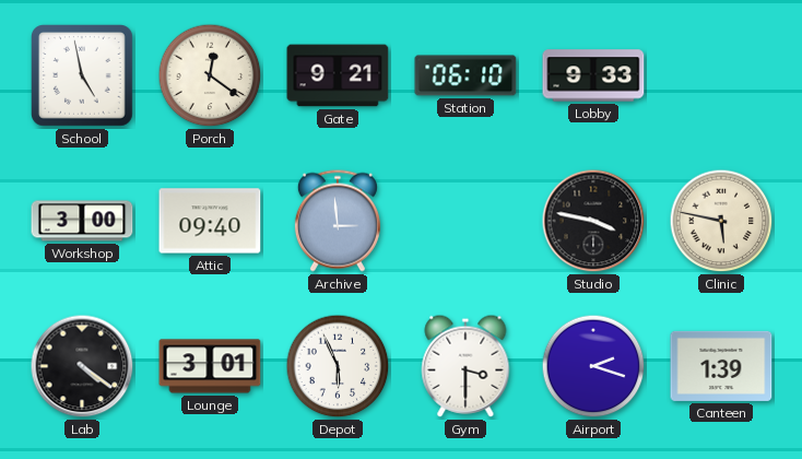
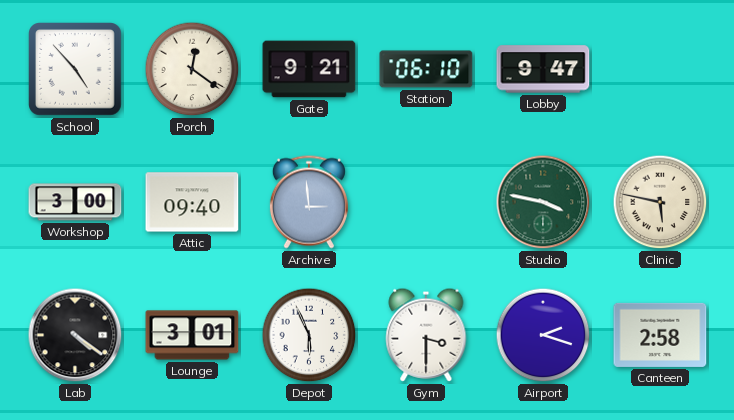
School: 4:58 -> 4:53 (76, 70)
Lobby: 9:33 -> 9:47 (543, 69)
Studio dial: black -> green (543, 202)
Canteen: 1:39 -> 2:58 (660, 335)
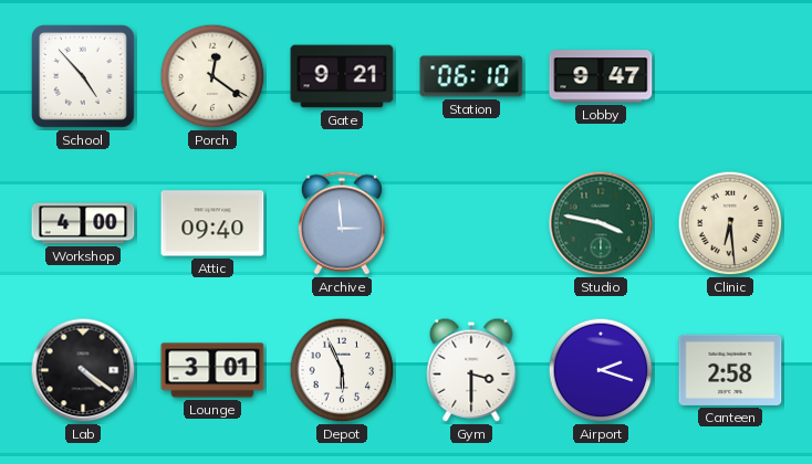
Workshop: 3:00 -> 4:00 (83, 223)
Clinic: 5:47 -> 6:29 (730, 223)
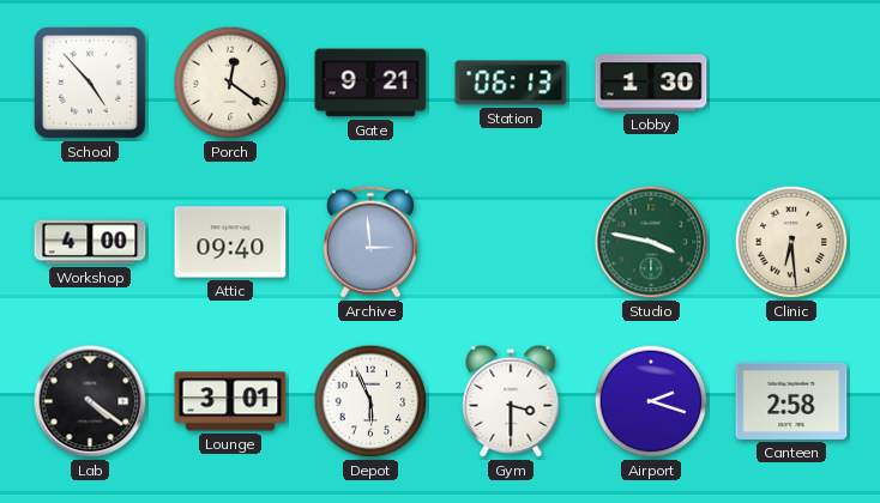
Station: 06:10 -> 06:13 (511, 83)
Lobby: 9:47 -> 1:30 (651, 83)
